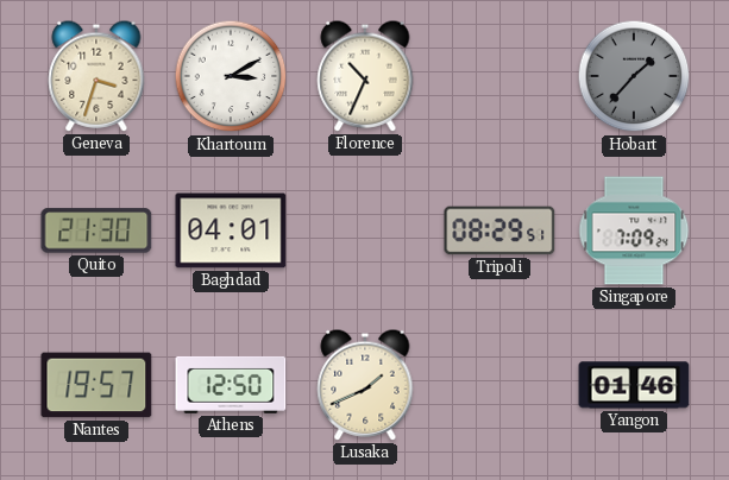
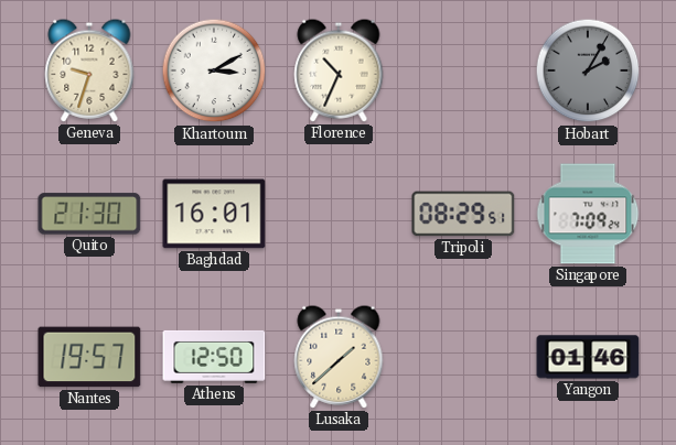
Geneva: 3:33 -> 9:33 (89, 70)
Hobart: 1:37 -> 2:05 (588, 70)
Baghdad: 04:01 -> 16:01 (214, 214)
Lusaka: 1:41 -> 1:38 (339, 357)
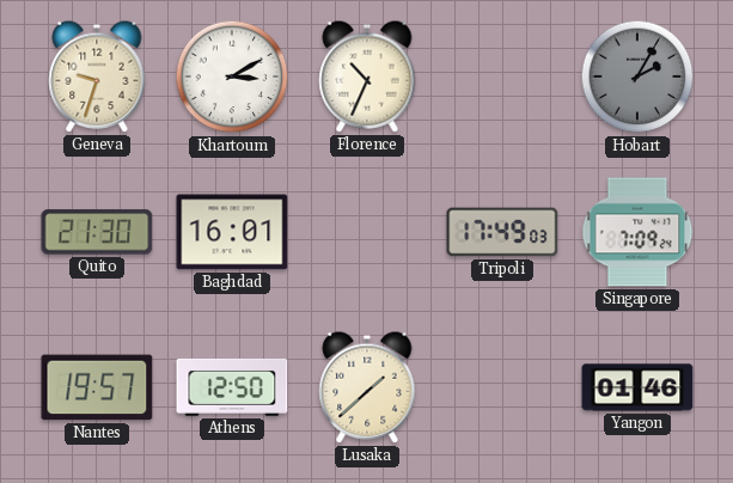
Tripoli: 08:29 -> 17:49 (502, 232)
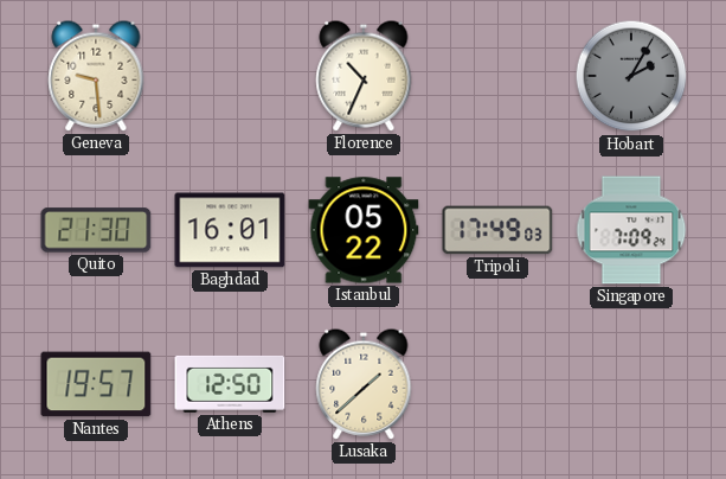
Geneva: 9:33 -> 9:29 (96, 76)
Khartoum: 3:10 -> none (232, 77)
Istanbul: none -> 05:22 (364, 230)
Yangon: 01:46 -> none (637, 387)
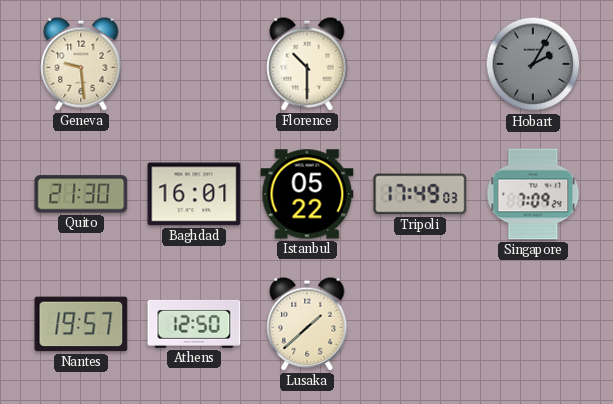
Florence: 10:34 -> 10:30 (307, 64)
